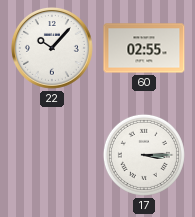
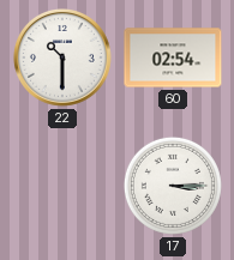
22: 10:07 -> 10:30 (62, 58)
60: 02:55 -> 02:54 (173, 58)
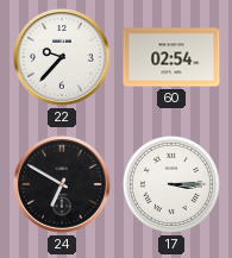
22: 10:30 -> 9:37 (62, 57)
24: none -> 6:50 (62, 184)
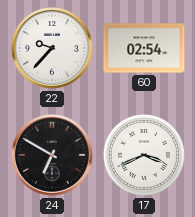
17: 3:15 -> 3:41 (144, 155)
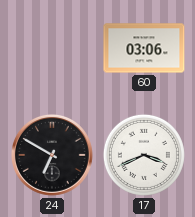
22: 9:37 -> none (52, 48)
60: 02:54 -> 03:06 (144, 48)
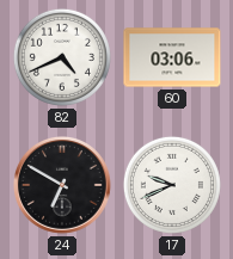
82: none -> 4:41 (62, 57)
17: 3:41 -> 9:41 (172, 185)
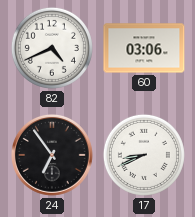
24: 6:50 -> 6:54 (52, 155)
17: 9:41 -> 8:41 (144, 155)
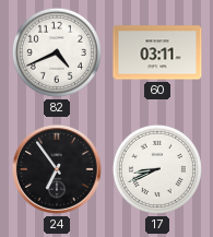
60: 03:06 -> 03:11 (157, 52)
